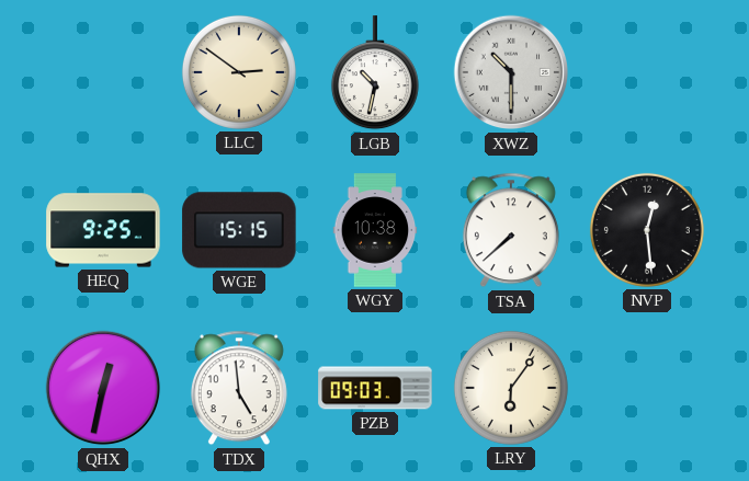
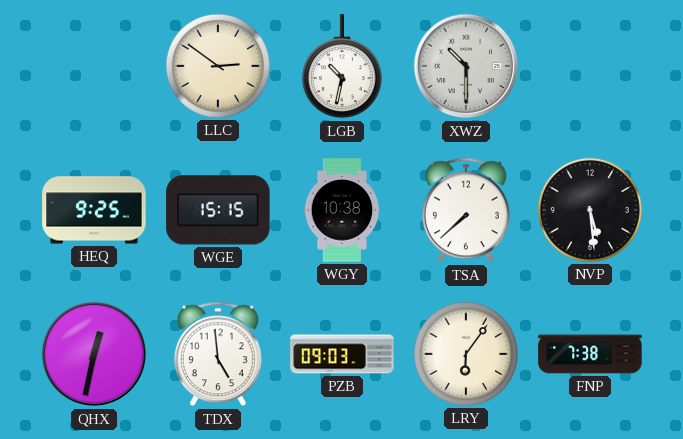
NVP: 12:29 -> 5:29 (590, 210)
FNP: none -> 7:38 (590, 354)
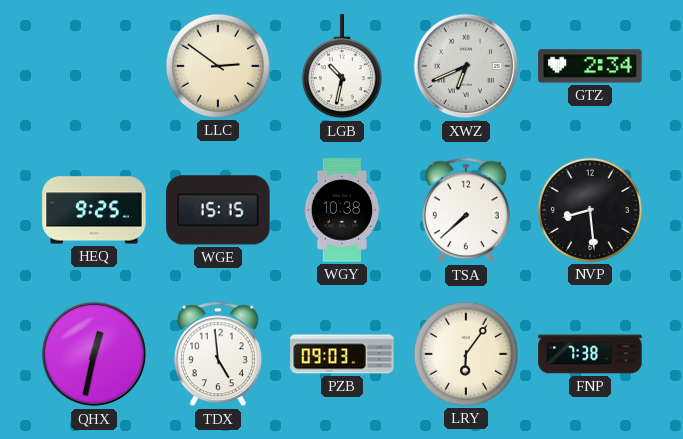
XWZ: 10:30 -> 6:41 (466, 66)
GTZ: none -> 2:34 (590, 66)
NVP: 5:29 -> 8:29 (590, 210)
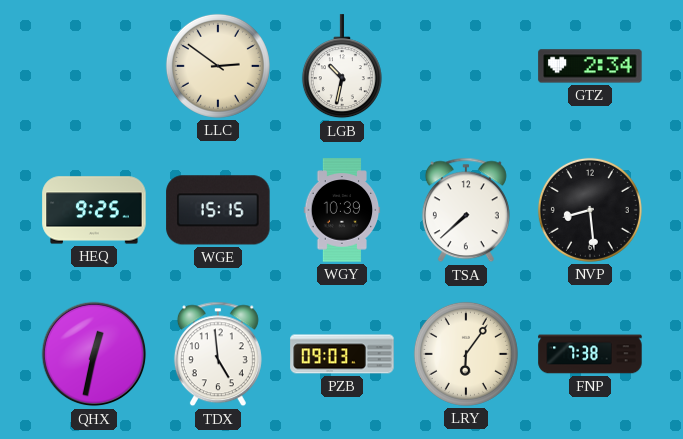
XWZ: 6:41 -> none (466, 66)
WGY: 10:38 -> 10:39 (342, 210)
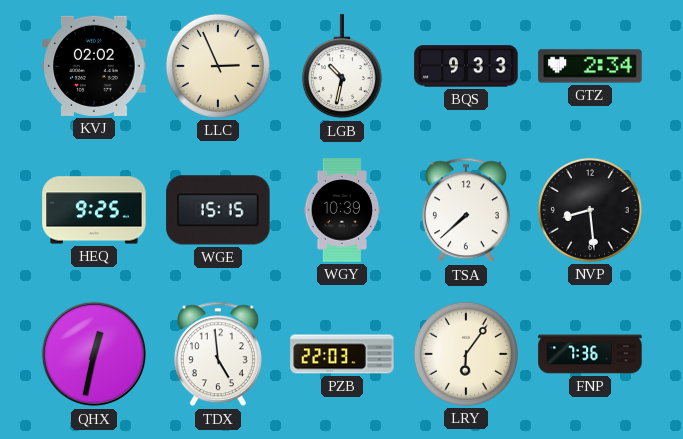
KVJ: none -> 02:02 (94, 66)
LLC: 2:51 -> 2:56 (218, 66)
BQS: none -> 9:33 (466, 66)
PZB: 09:03 -> 22:03 (342, 354)
FNP: 7:38 -> 7:36 (590, 354)
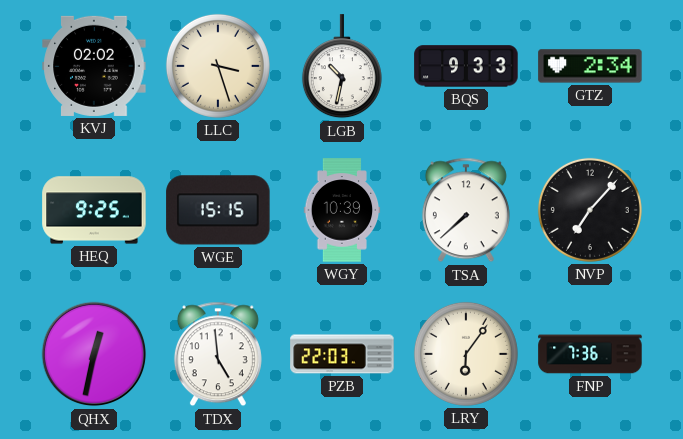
LLC: 2:56 -> 3:27 (218, 66)
NVP: 8:29 -> 7:07 (590, 210)
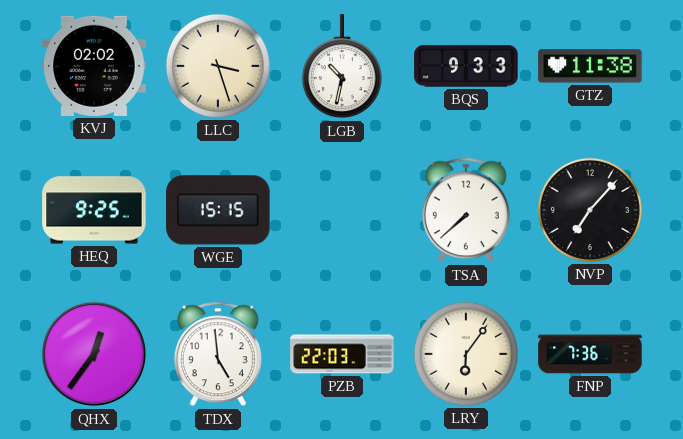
GTZ: 2:34 -> 11:38 (590, 66)
WGY: 10:39 -> none (342, 210)
QHX: 12:32 -> 12:36 (94, 354)
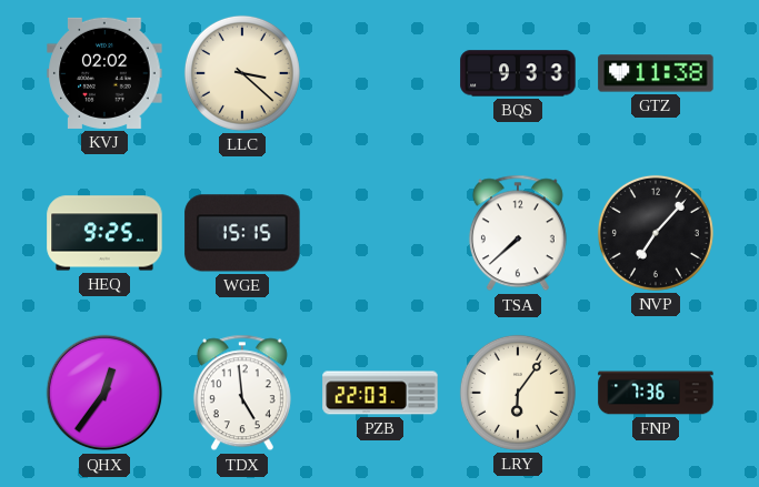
LLC: 3:27 -> 3:22 (242, 73)
LGB: 10:32 -> none (342, 67)
